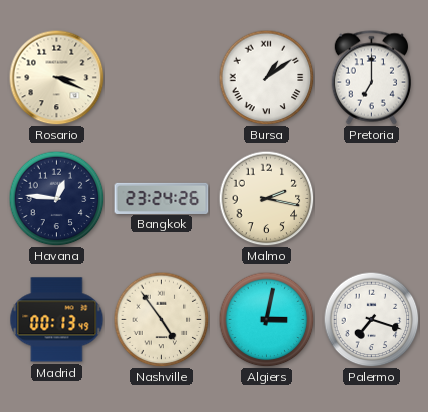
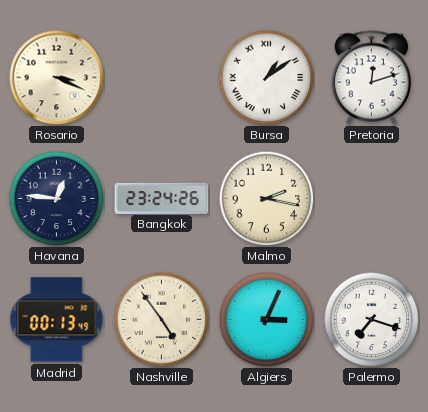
Pretoria: 7:00 -> 12:12 (371, 78)
Algiers: 3:02 -> 3:04 (266, 319)
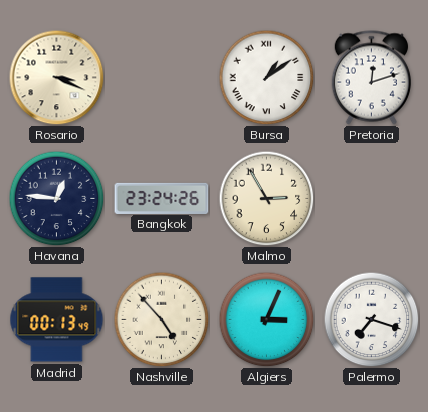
Malmo: 2:17 -> 2:55 (266, 198)
Nashville: 4:54 -> 4:53 (161, 319)
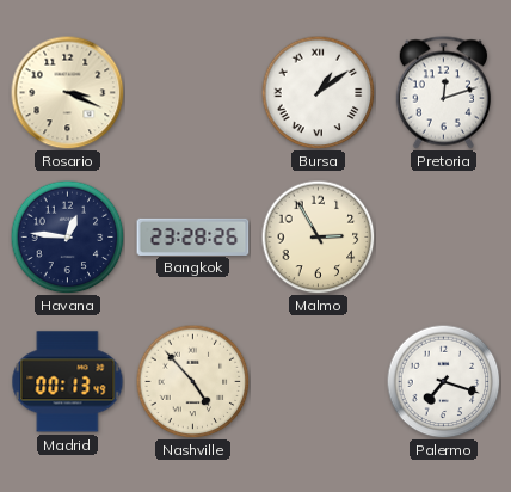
Bangkok: 23:24 -> 23:28 (193, 236)
Algiers: 3:04 -> none (266, 319)
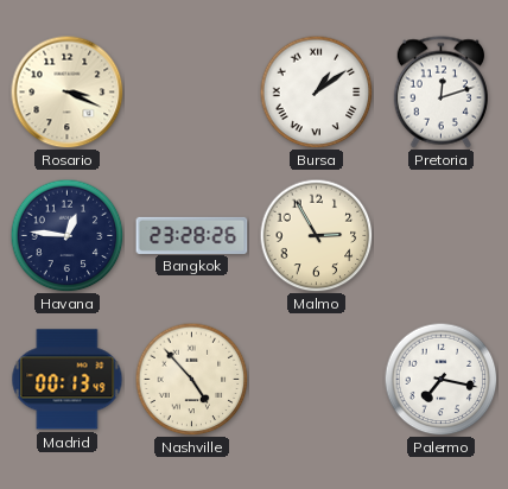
Palermo: 7:18 -> 7:17 (440, 379)
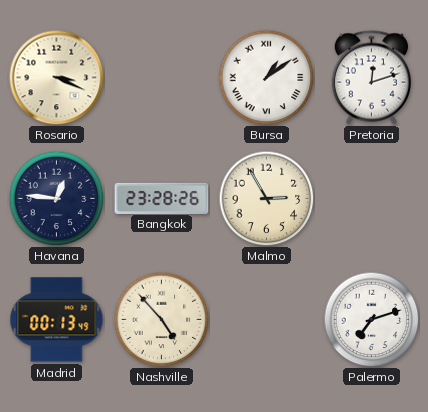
Palermo: 7:17 -> 7:12 (371, 319)
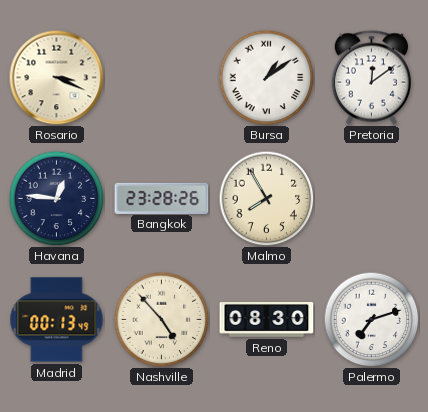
Pretoria: 12:12 -> 12:09 (371, 78)
Malmo: 2:55 -> 7:55 (266, 198)
Reno: none -> 08:30 (267, 320)
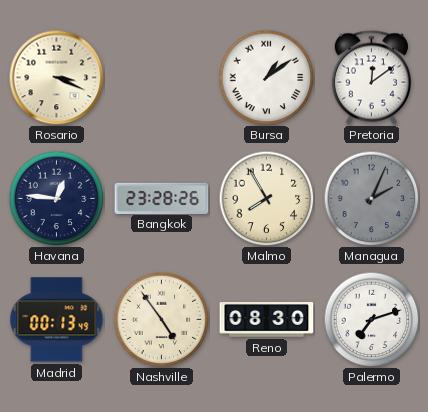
Managua: none -> 2:04 (371, 198)
Nashville: 4:53 -> 4:54 (161, 319)
